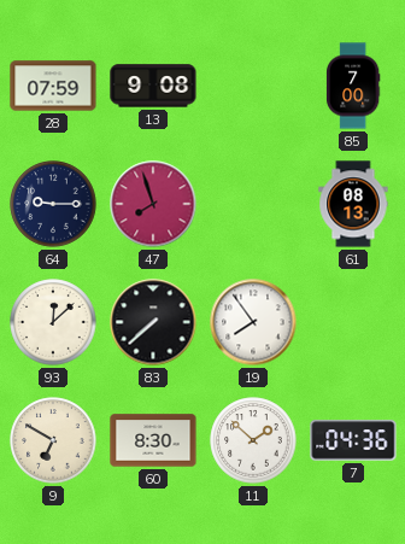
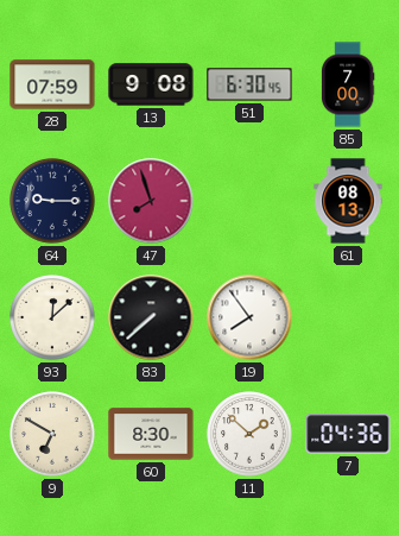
51: none -> 6:30 (249, 84)
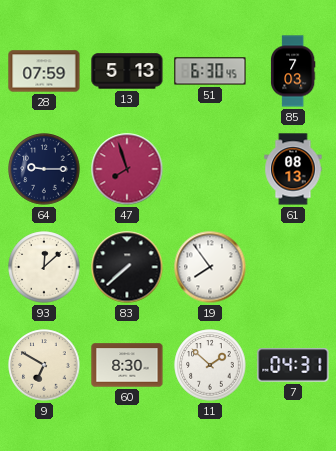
13: 9:08 -> 5:13 (127, 71)
85: 7:00 -> 7:03 (294, 71)
7: 04:36 -> 04:31 (293, 365)
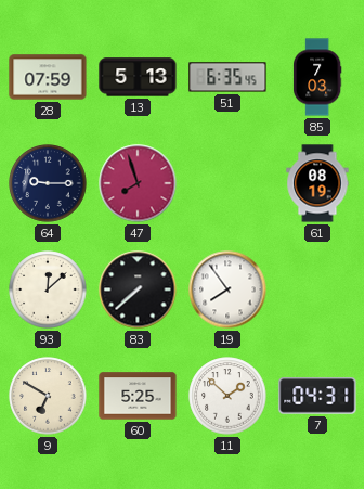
51: 6:30 -> 6:35 (227, 77)
61: 08:13 -> 08:19 (317, 183)
60: 8:30 -> 5:25 (138, 396)
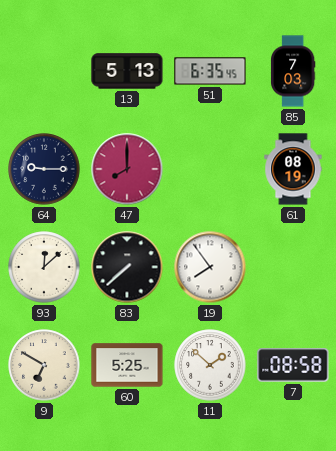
28: 07:59 -> none (48, 77)
47: 7:57 -> 8:00 (127, 169)
7: 04:31 -> 08:58 (293, 365)
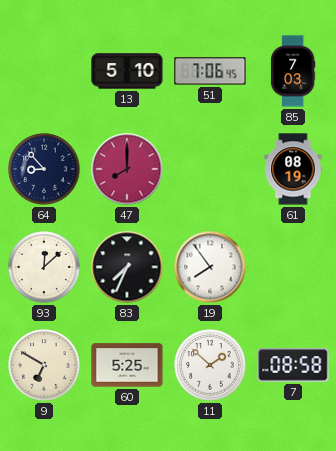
13: 5:13 -> 5:10 (127, 71)
51: 6:35 -> 7:06 (210, 71)
64: 9:15 -> 8:53 (44, 169)
83: 7:38 -> 7:34 (127, 267)
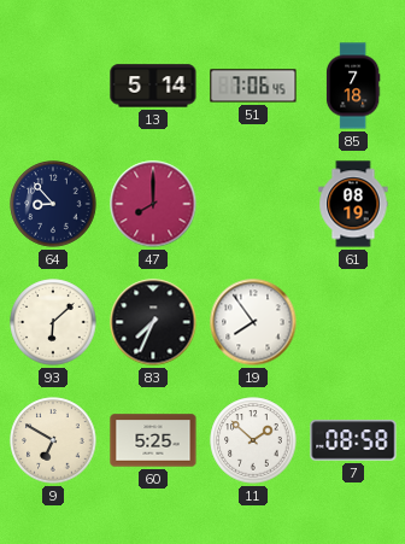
13: 5:10 -> 5:14 (153, 86)
85: 7:03 -> 7:18 (354, 86)
93: 12:08 -> 6:08 (53, 322)
